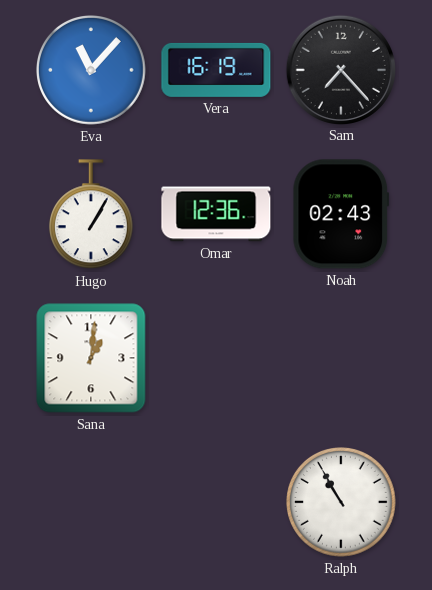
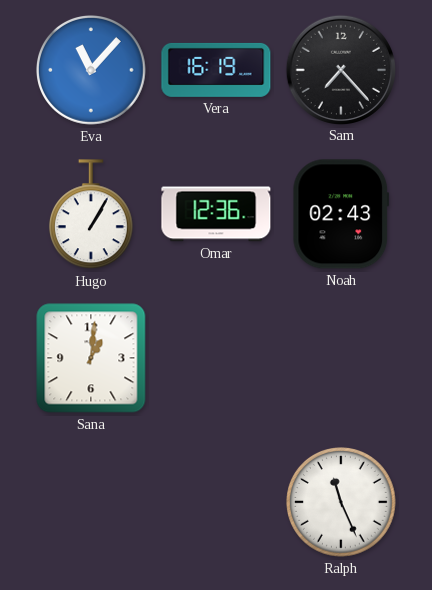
Ralph: 10:55 -> 11:26 (342, 503)
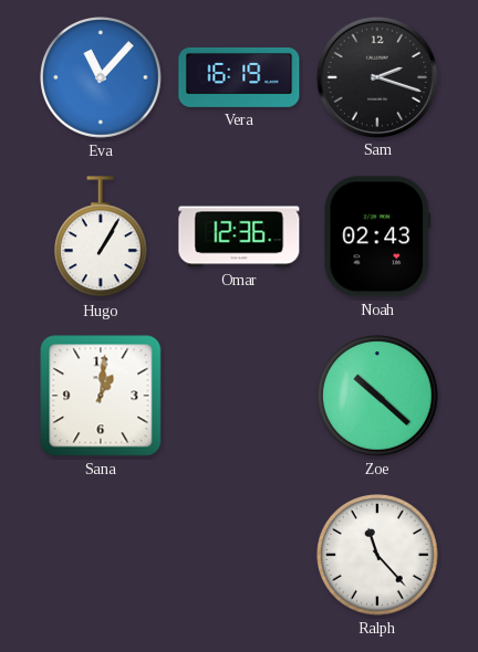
Sam: 7:23 -> 2:18 (376, 76)
Zoe: none -> 10:22 (378, 397)
Ralph: 11:26 -> 11:23 (378, 556)
